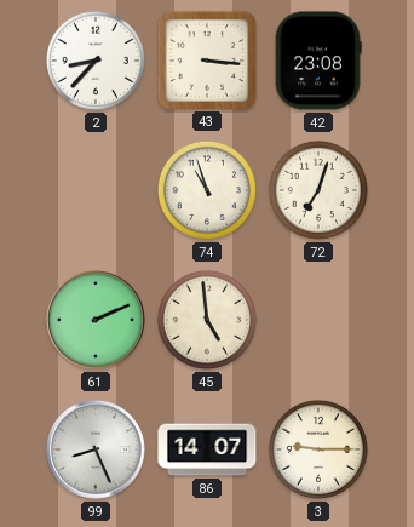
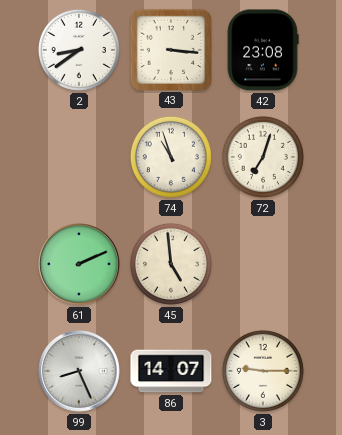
2: 8:37 -> 8:39 (79, 50)
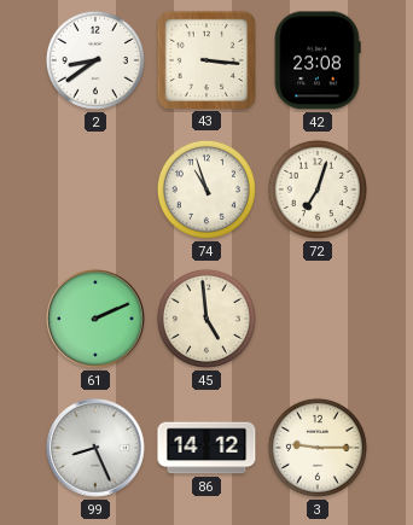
86: 14:07 -> 14:12 (206, 448)
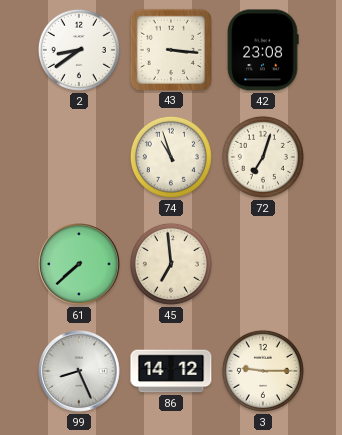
61: 2:11 -> 7:38 (80, 265)
45: 4:59 -> 6:59 (171, 264)
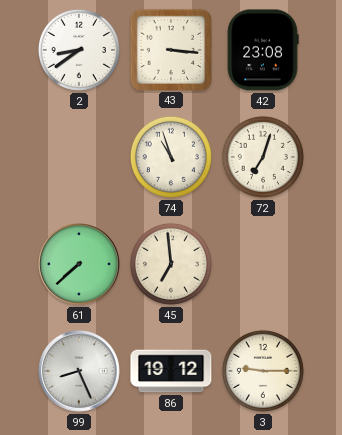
86: 14:12 -> 19:12 (171, 371)
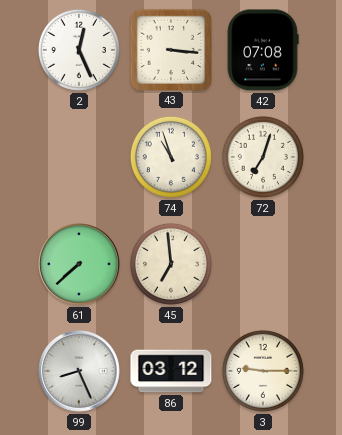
2: 8:39 -> 12:26 (79, 50)
42: 23:08 -> 07:08 (263, 50)
86: 19:12 -> 03:12 (171, 371)
